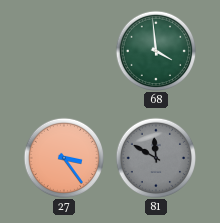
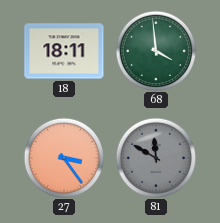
18: none -> 18:11 (64, 51)
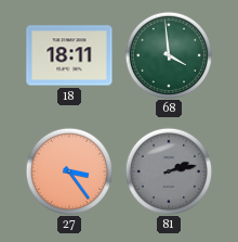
81: 11:50 -> 2:13 (169, 171)
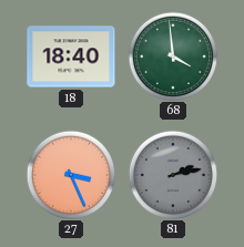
18: 18:11 -> 18:40 (71, 56)
27: 3:24 -> 3:26 (71, 175)
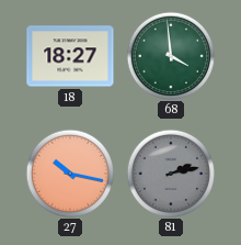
18: 18:40 -> 18:27 (70, 56)
27: 3:26 -> 10:17 (70, 174)
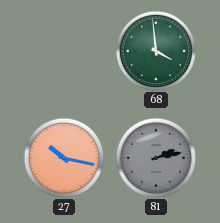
18: 18:27 -> none (70, 56)
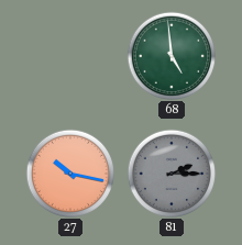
68: 3:59 -> 4:59 (172, 56)
81: 2:13 -> 2:15 (172, 174)
